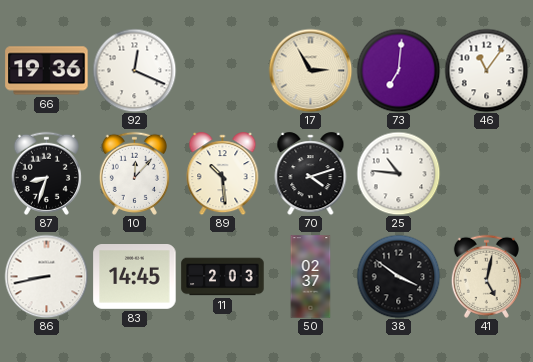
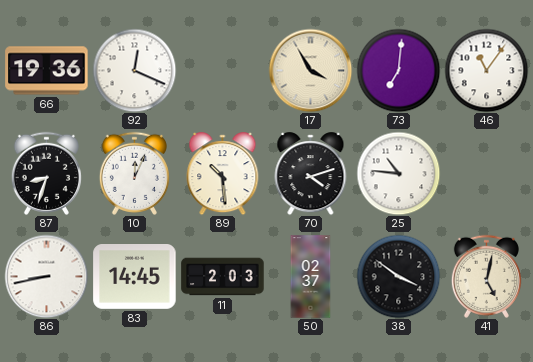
17: 2:55 -> 3:55 (310, 70)
10: 12:07 -> 12:04 (134, 173)
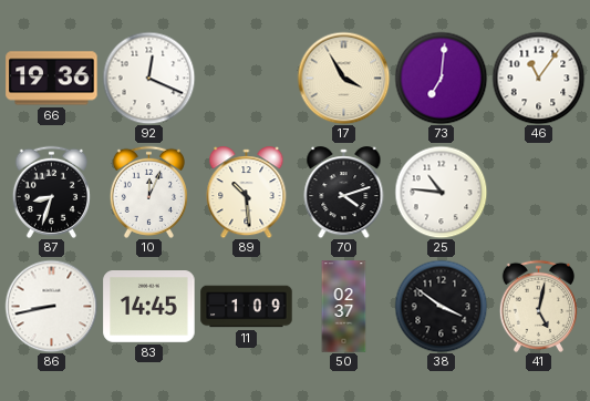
11: 2:03 -> 1:09 (247, 307)
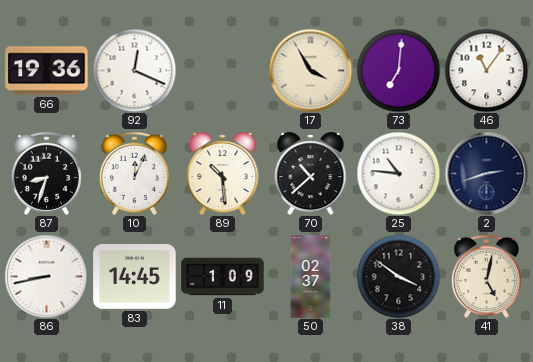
70: 4:12 -> 10:38 (311, 174)
2: none -> 2:42 (486, 173)
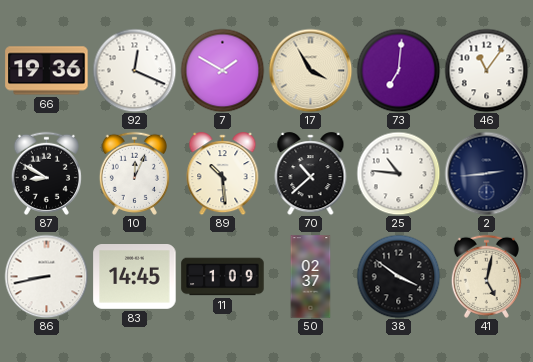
7: none -> 1:50 (222, 70)
87: 8:33 -> 8:50 (46, 173)
2: 2:42 -> 2:44 (486, 173)
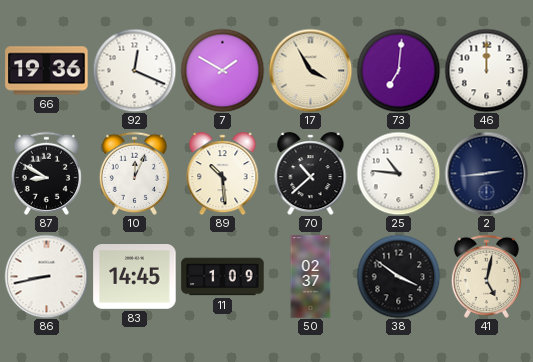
46: 11:06 -> 12:00 (486, 70)
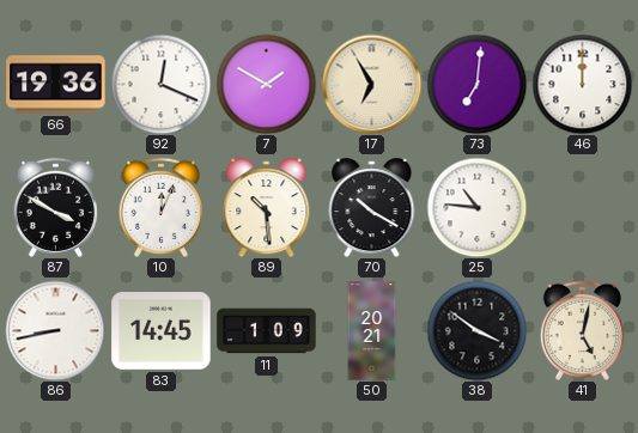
17: 3:55 -> 6:55 (371, 84)
87: 8:50 -> 3:50 (55, 207)
70: 10:38 -> 10:20 (372, 208)
2: 2:44 -> none (486, 173)
50: 02:37 -> 20:21 (372, 331)
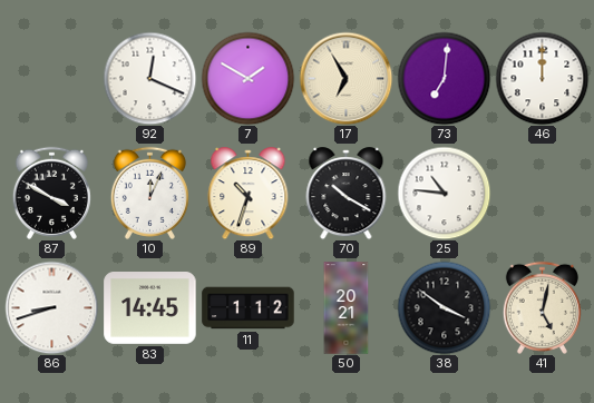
66: 19:36 -> none (56, 85)
89: 10:29 -> 10:33 (249, 194)
86: 8:43 -> 8:42 (51, 307)
11: 1:09 -> 1:12 (249, 308)
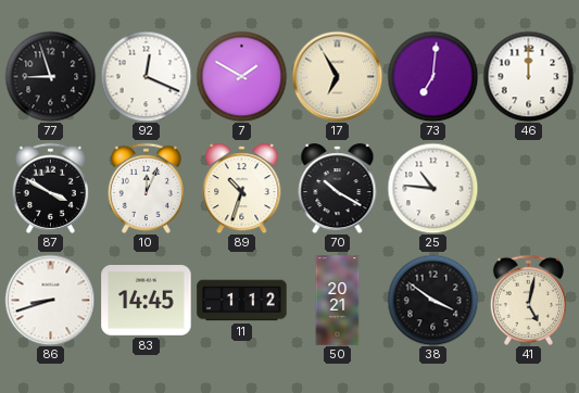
77: none -> 8:57 (50, 76)
